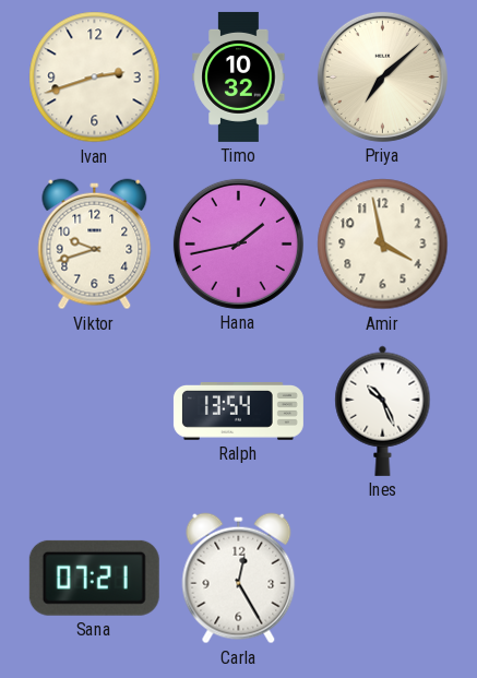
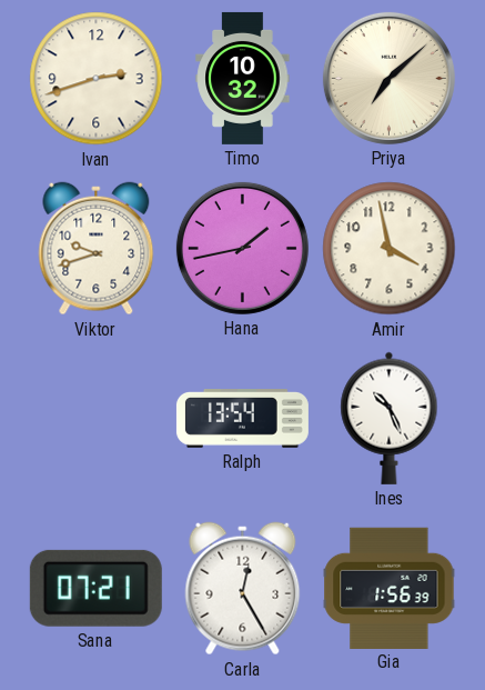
Gia: none -> 1:56 (390, 588)
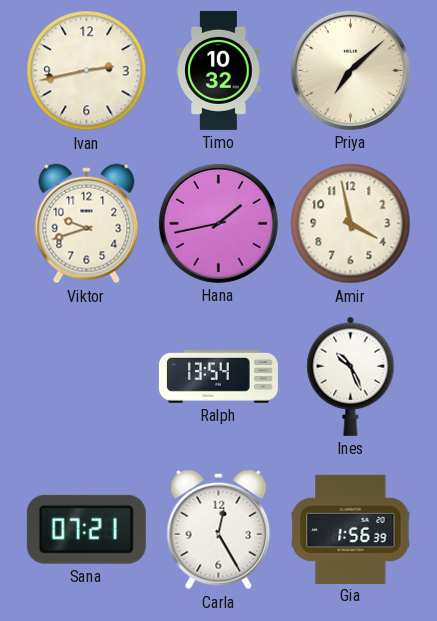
Ivan: 2:42 -> 2:43 (87, 71)
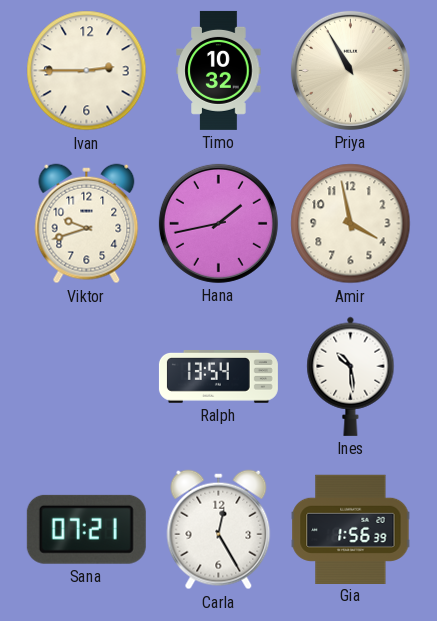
Ivan: 2:43 -> 2:45 (87, 71)
Priya: 7:08 -> 10:55 (350, 70)
Ines: 10:26 -> 10:29 (351, 376)
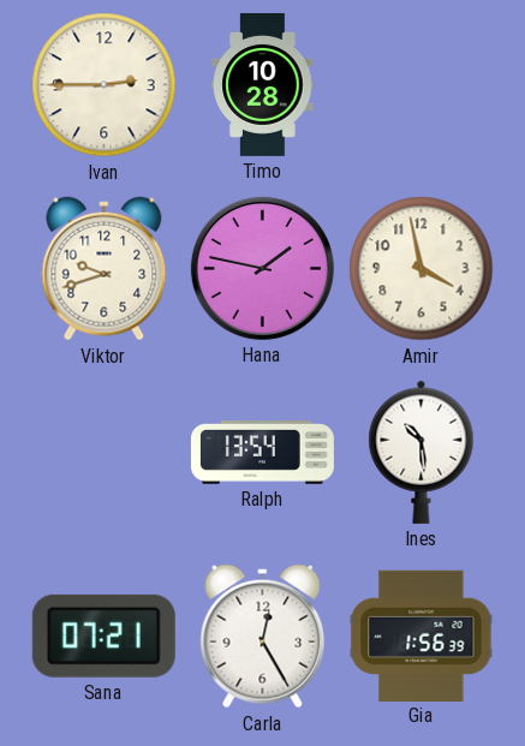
Timo: 10:32 -> 10:28 (263, 84)
Priya: 10:55 -> none (350, 70)
Hana: 1:43 -> 1:47 (262, 268)
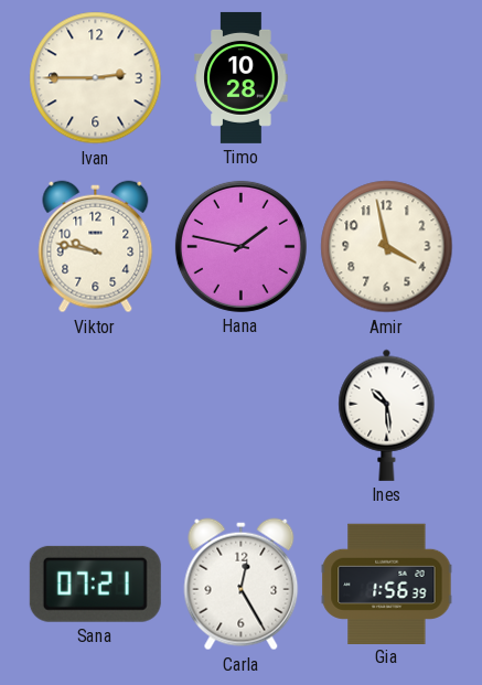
Viktor: 9:42 -> 9:47 (96, 247)
Ralph: 13:54 -> none (262, 453)
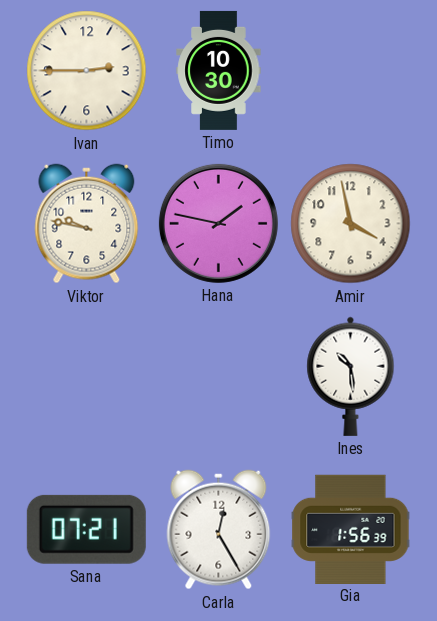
Timo: 10:28 -> 10:30 (219, 70)
